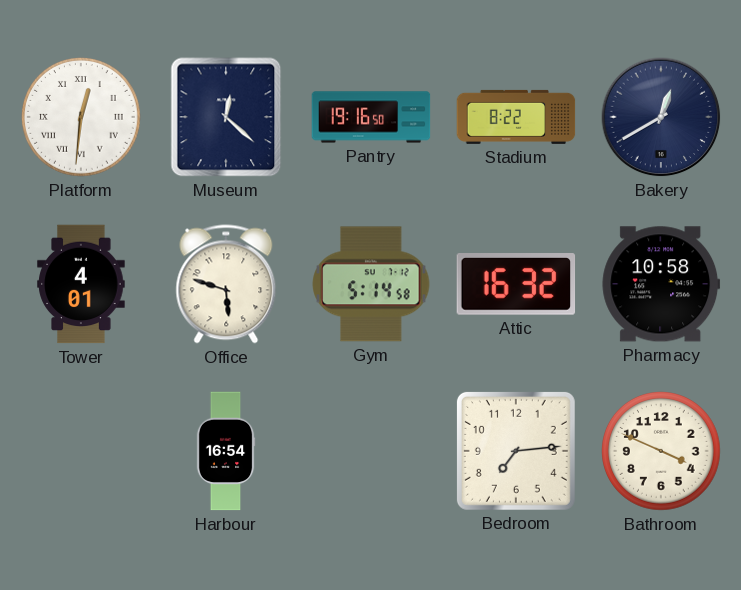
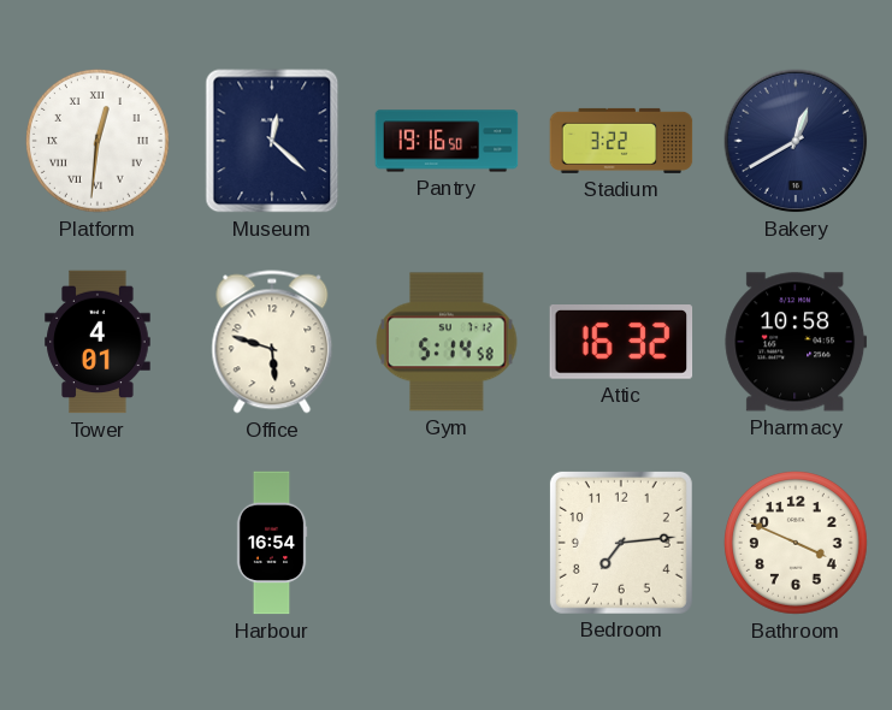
Stadium: 8:22 -> 3:22 (621, 141)
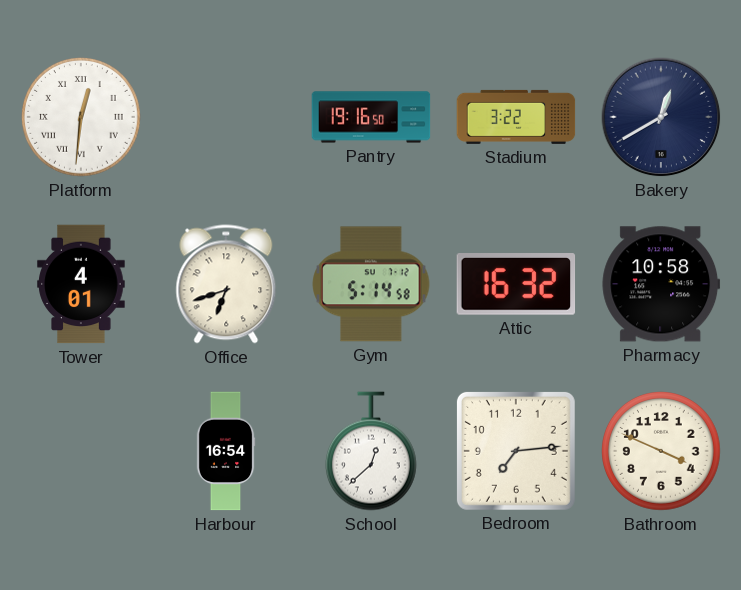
Museum: 12:22 -> none (272, 141)
Office: 5:48 -> 6:42 (226, 284)
School: none -> 12:38 (371, 451)
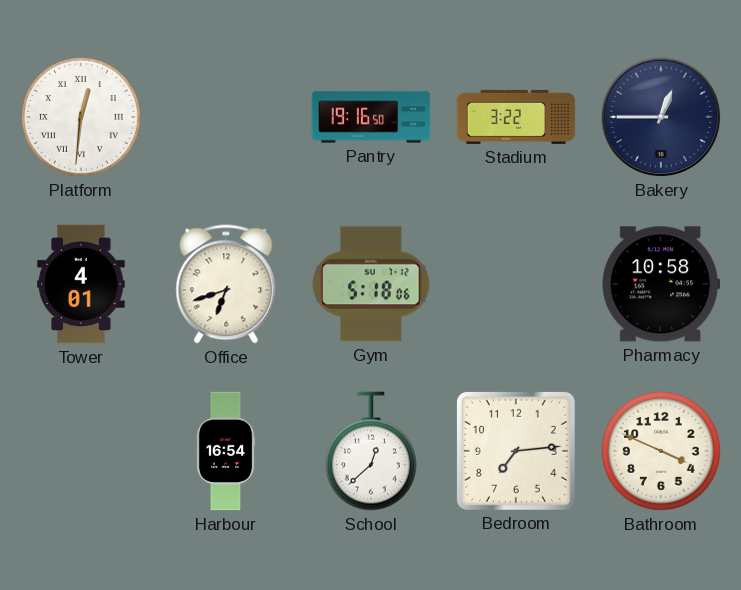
Bakery: 12:40 -> 12:45 (661, 117)
Gym: 5:14 -> 5:18 (371, 284)
Attic: 16:32 -> none (516, 285)
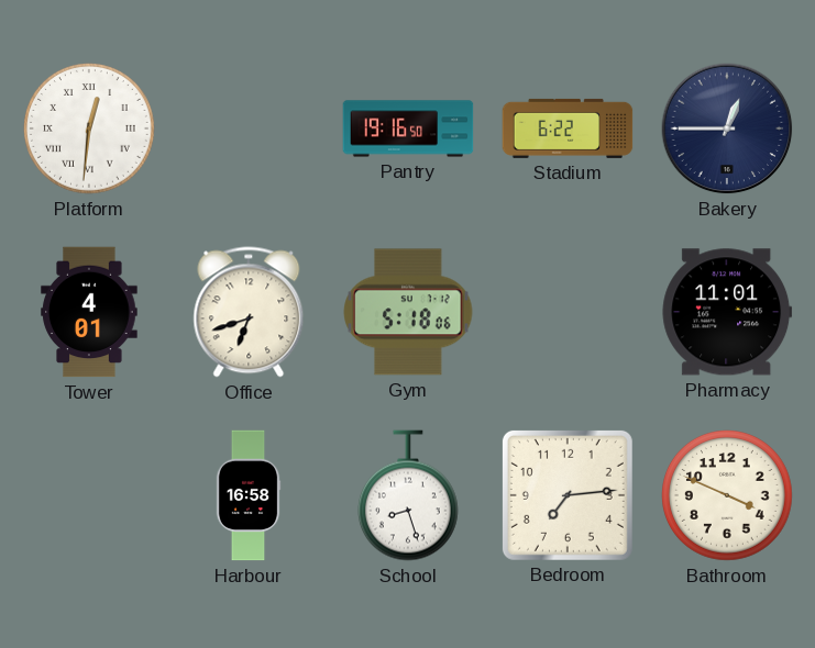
Stadium: 3:22 -> 6:22 (568, 129)
Pharmacy: 10:58 -> 11:01 (727, 312)
Harbour: 16:54 -> 16:58 (249, 495)
School: 12:38 -> 8:27 (408, 495)
